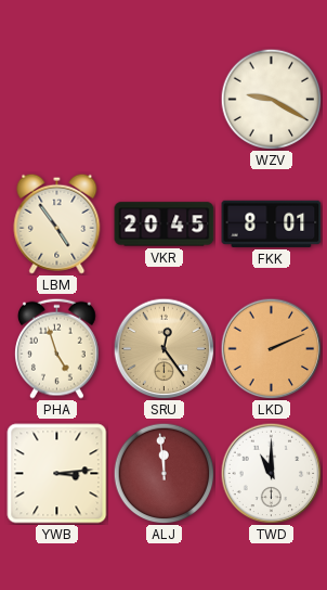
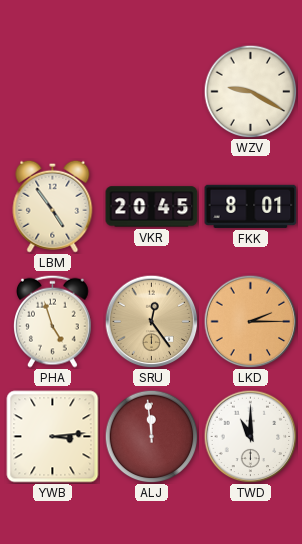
LKD: 2:11 -> 2:15 (250, 321)
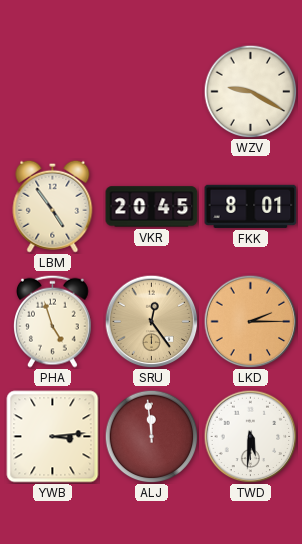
TWD: 11:00 -> 5:31 (250, 436)
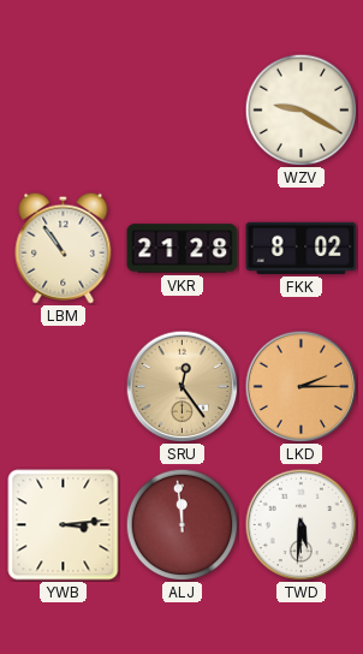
LBM: 4:54 -> 10:54 (64, 248)
VKR: 20:45 -> 21:28 (183, 249)
FKK: 8:01 -> 8:02 (302, 248)
PHA: 4:57 -> none (53, 321)
